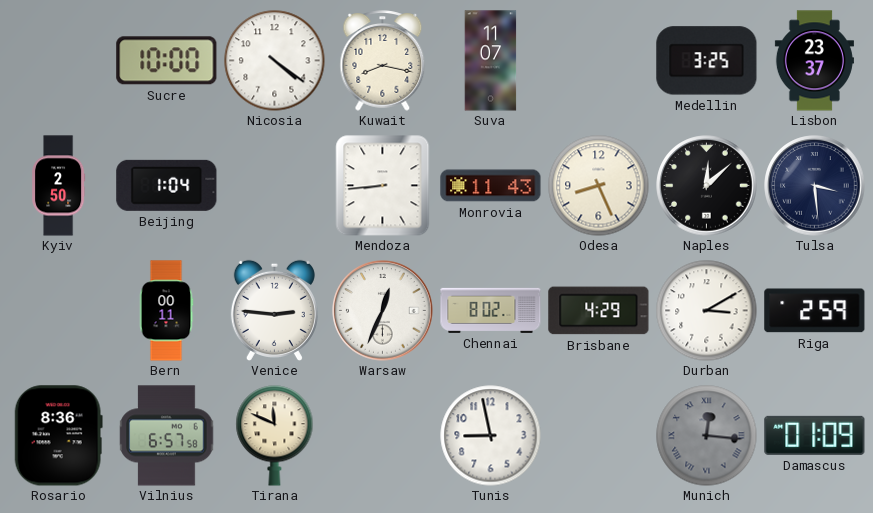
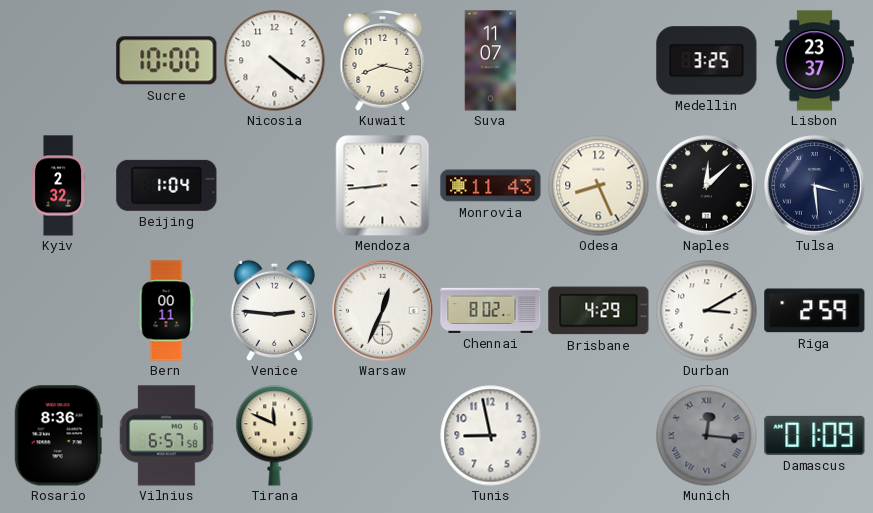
Kyiv: 2:50 -> 2:32 (59, 186)
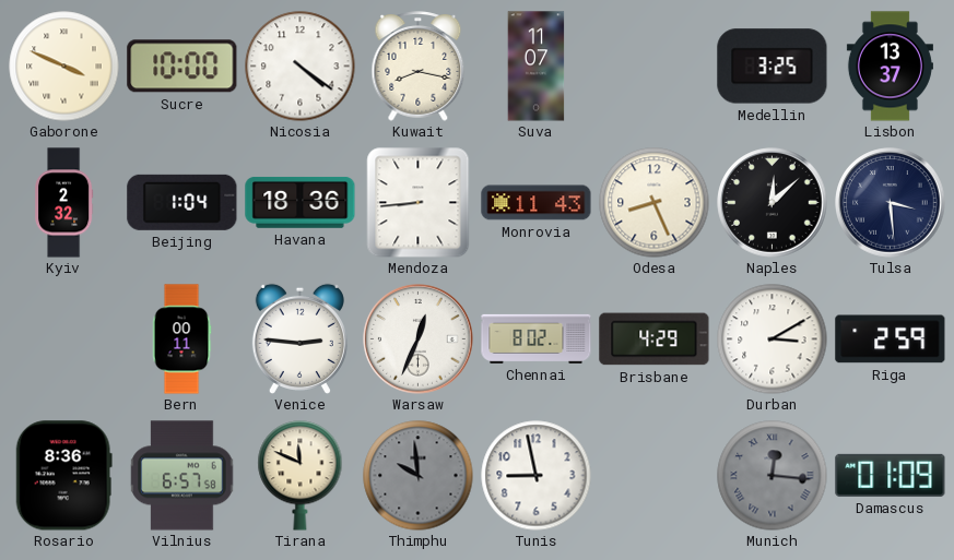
Gaborone: none -> 3:49 (64, 67)
Lisbon: 23:37 -> 13:37 (890, 67)
Havana: none -> 18:36 (301, 202)
Thimphu: none -> 9:59 (419, 476)
